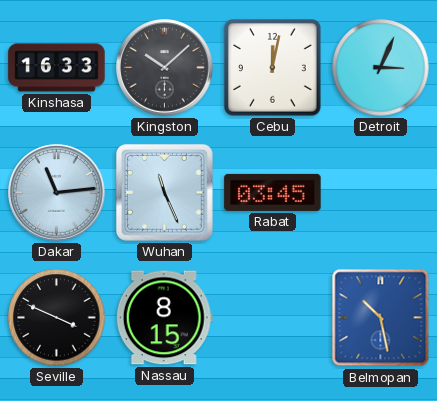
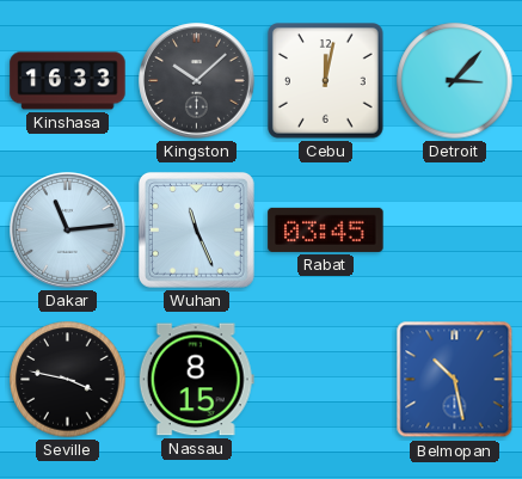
Detroit: 3:04 -> 3:07 (455, 81)
Seville: 3:49 -> 3:47 (68, 380)
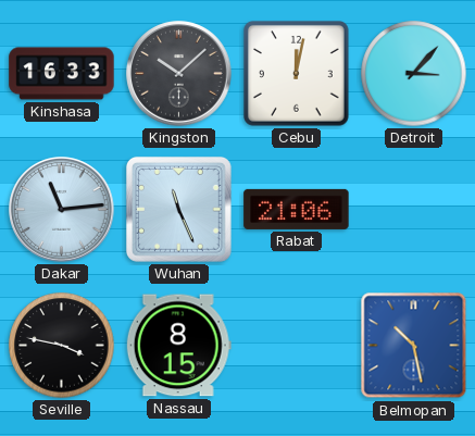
Rabat: 03:45 -> 21:06 (297, 209)
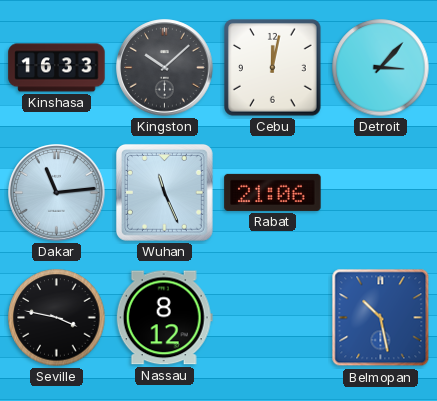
Nassau: 8:15 -> 8:12 (164, 318)
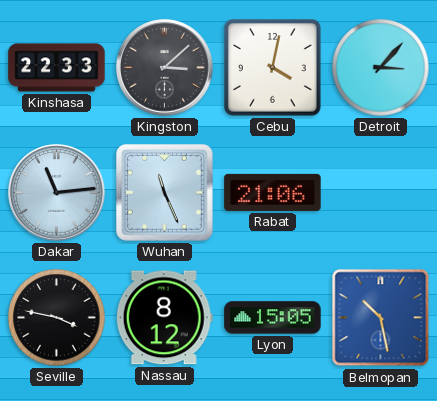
Kinshasa: 16:33 -> 22:33 (57, 68)
Kingston: 10:08 -> 3:08 (165, 68)
Cebu: 12:02 -> 4:02 (273, 68)
Lyon: none -> 15:05 (273, 318)
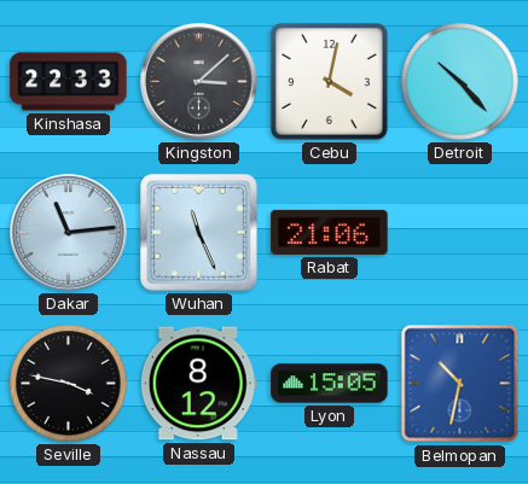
Detroit: 3:07 -> 10:23 (460, 82)
Belmopan: 10:28 -> 10:32 (460, 384)
